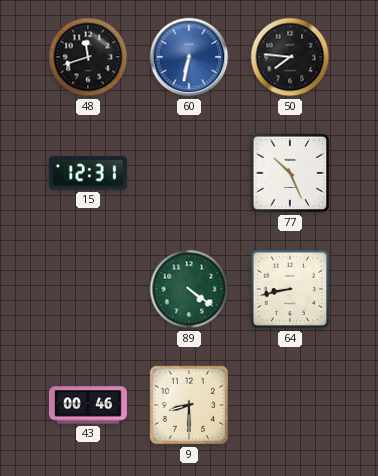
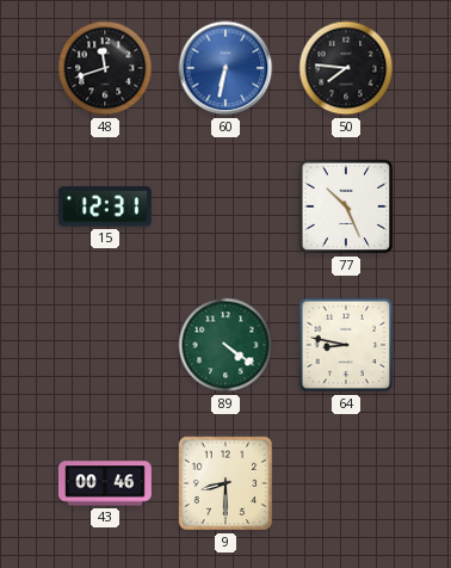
64: 8:43 -> 8:47 (346, 345)
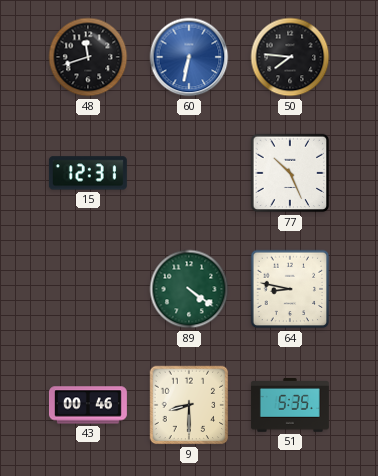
51: none -> 5:35 (290, 406)
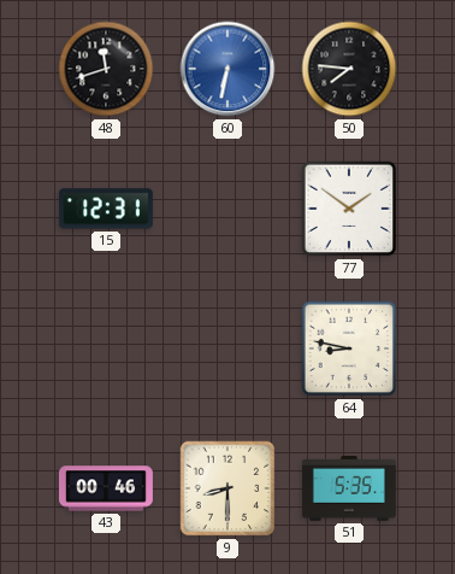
77: 10:26 -> 1:51 (349, 209)
89: 4:21 -> none (189, 289)
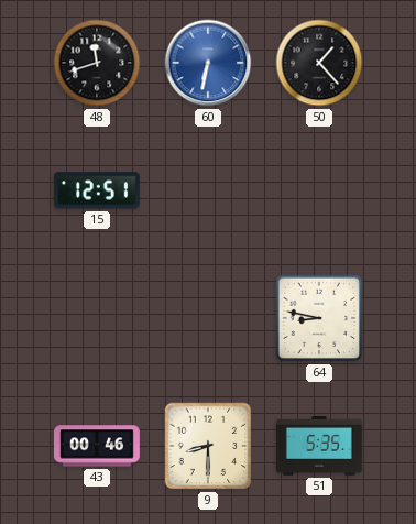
50: 7:46 -> 1:23 (319, 63)
15: 12:31 -> 12:51 (97, 190)
77: 1:51 -> none (349, 209)
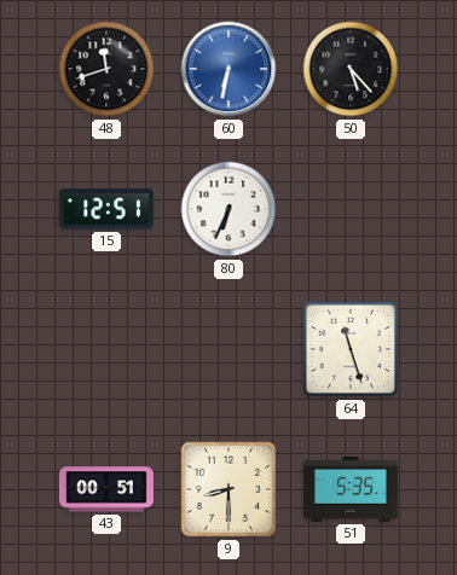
50: 1:23 -> 5:23 (351, 69)
80: none -> 6:34 (228, 209)
64: 8:47 -> 11:27 (351, 349)
43: 00:46 -> 00:51 (106, 489)
